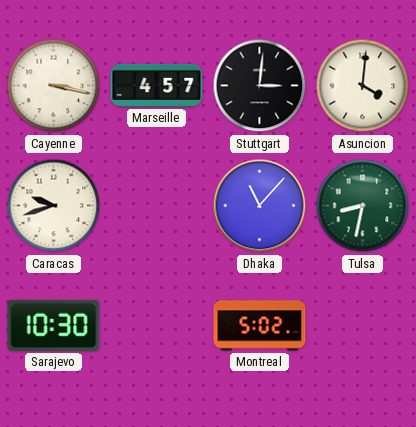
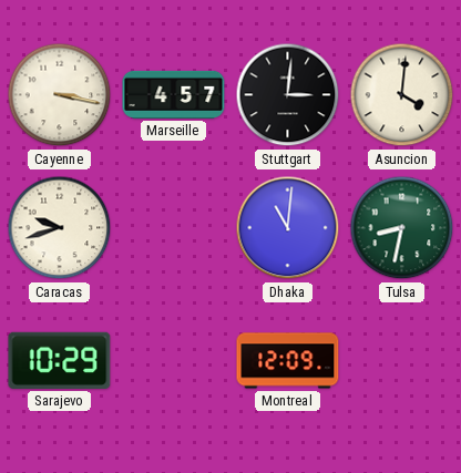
Dhaka: 11:07 -> 11:01 (288, 228)
Sarajevo: 10:30 -> 10:29 (60, 360)
Montreal: 5:02 -> 12:09 (288, 361)
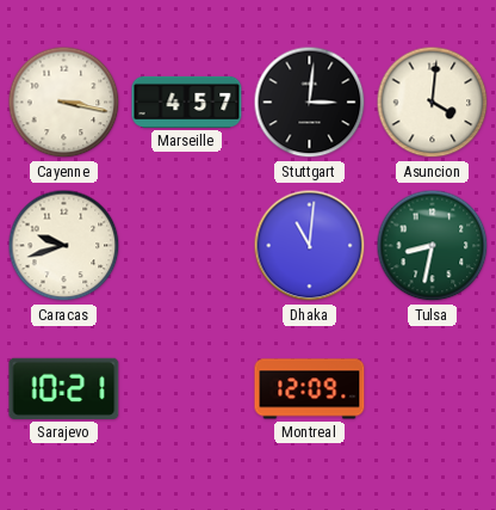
Sarajevo: 10:29 -> 10:21 (64, 388)
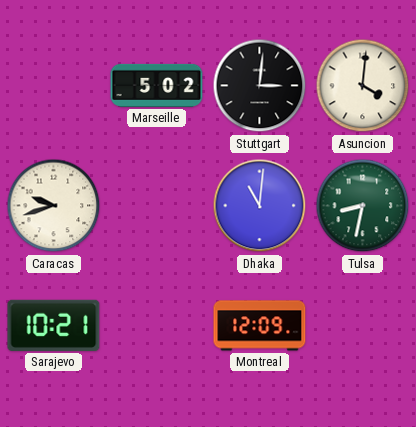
Cayenne: 3:17 -> none (64, 103)
Marseille: 4:57 -> 5:02 (157, 85)
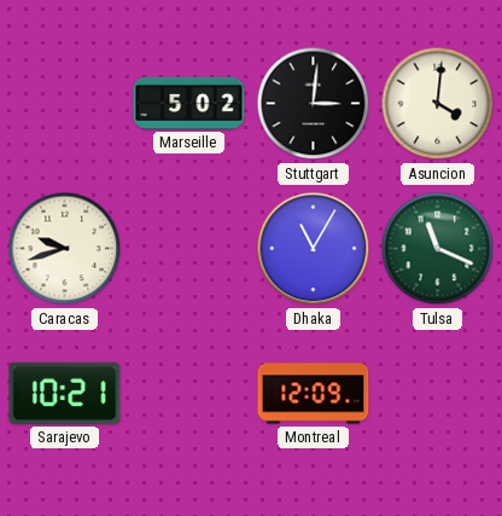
Dhaka: 11:01 -> 11:05 (314, 249)
Tulsa: 8:32 -> 11:19 (438, 249)
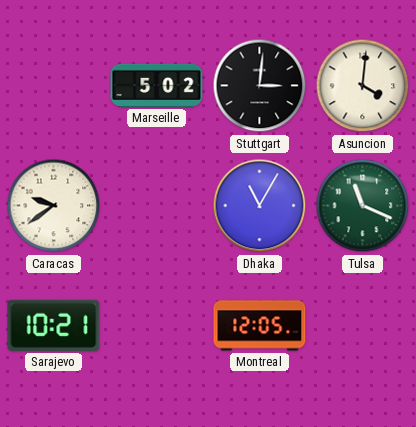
Caracas: 9:42 -> 9:39 (54, 206)
Montreal: 12:09 -> 12:05 (260, 326)
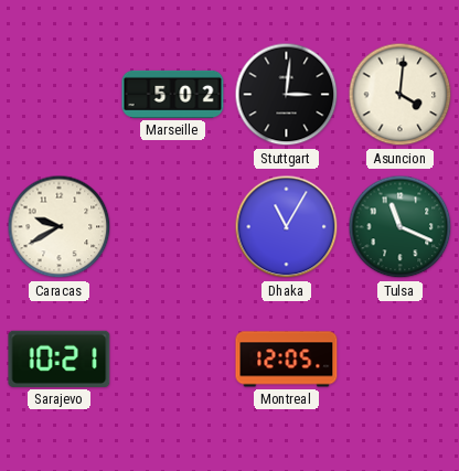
Caracas: 9:39 -> 9:40 (60, 227)
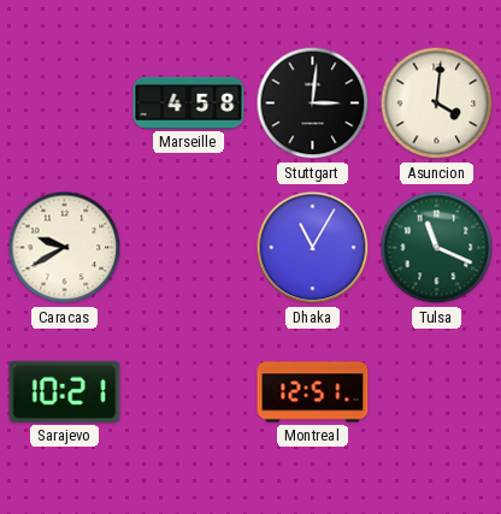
Marseille: 5:02 -> 4:58 (189, 102)
Montreal: 12:05 -> 12:51 (313, 392)
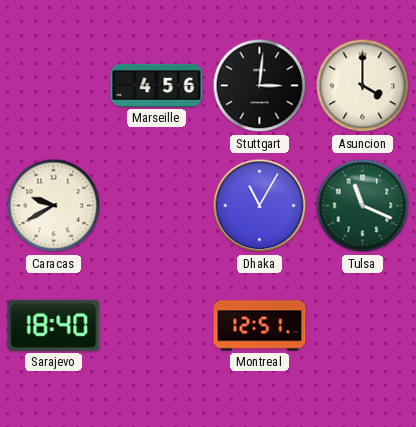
Marseille: 4:58 -> 4:56 (157, 85)
Asuncion: 4:01 -> 4:00 (363, 86)
Sarajevo: 10:21 -> 18:40 (54, 325)
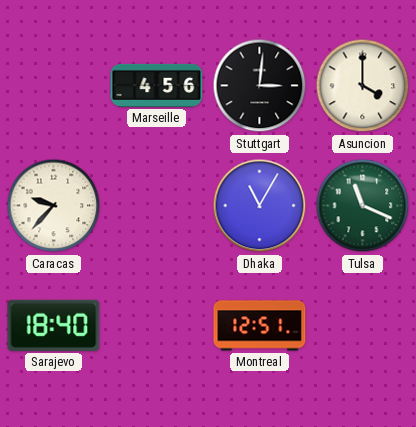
Caracas: 9:40 -> 9:37 (54, 206)
